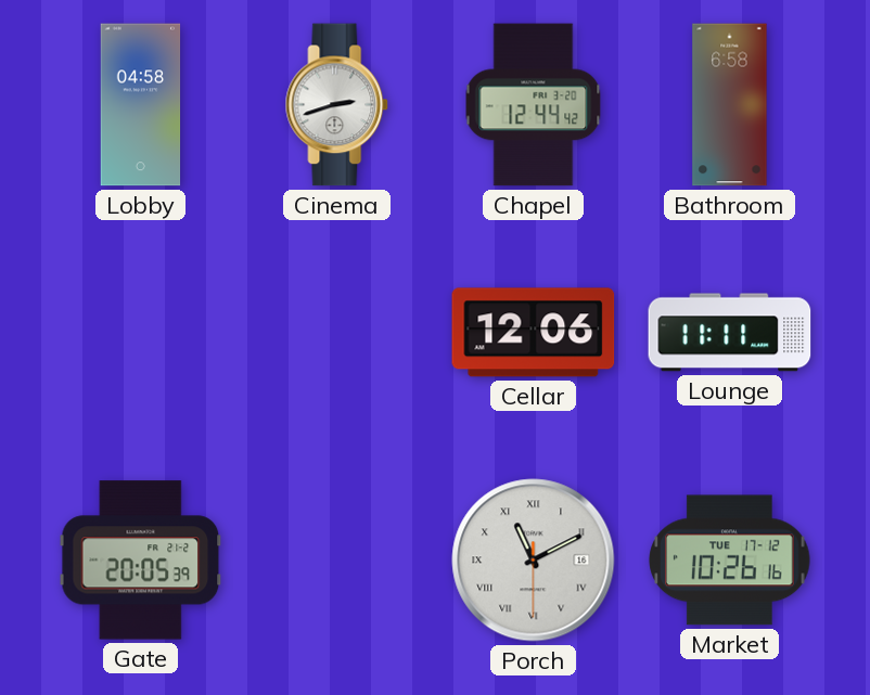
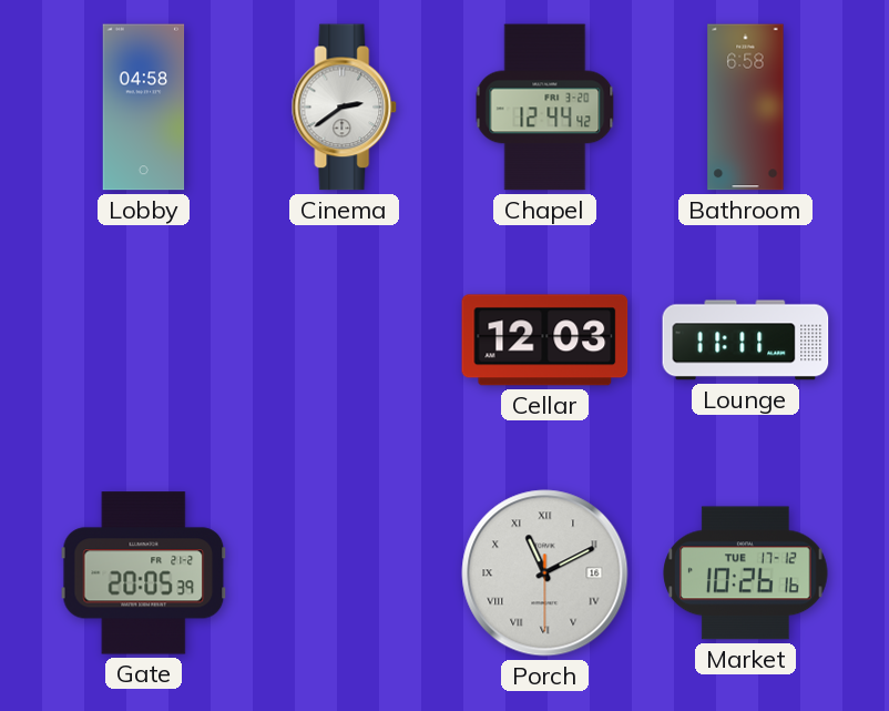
Cinema: 2:42 -> 2:39 (345, 108)
Cellar: 12:06 -> 12:03 (545, 341)
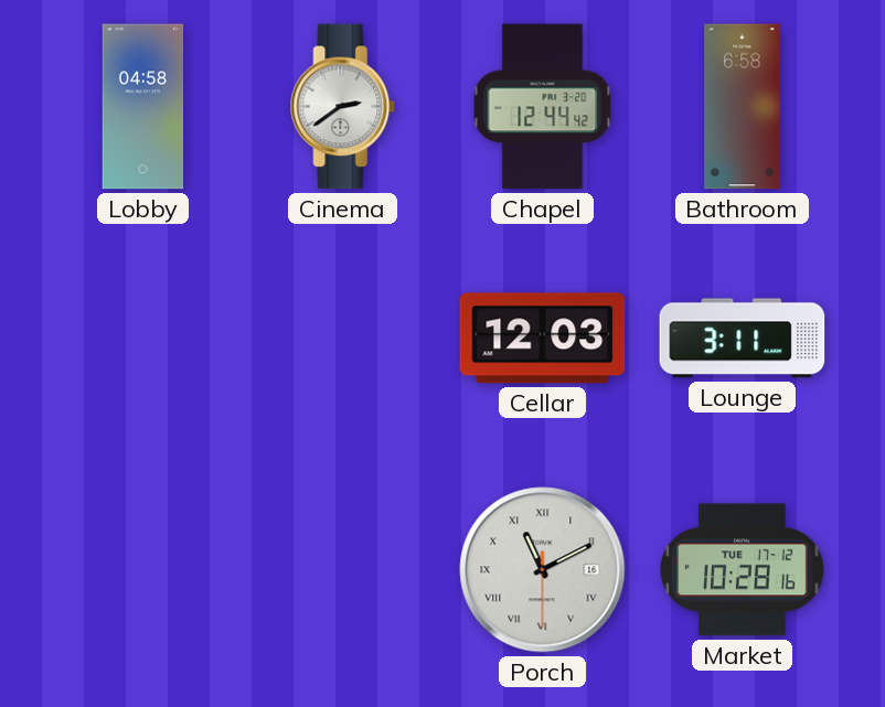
Lounge: 11:11 -> 3:11 (743, 339)
Gate: 20:05 -> none (144, 573)
Market: 10:26 -> 10:28 (743, 570)
